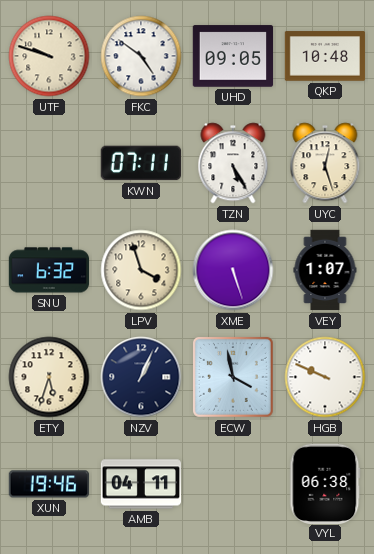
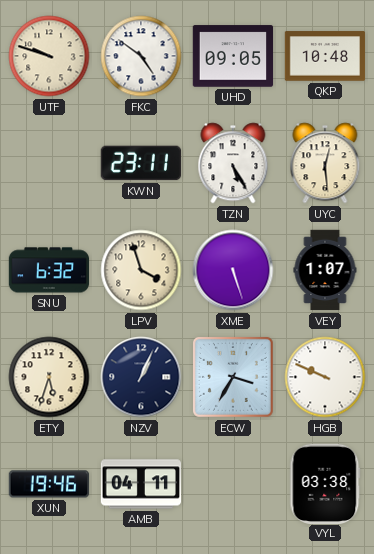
KWN: 07:11 -> 23:11 (141, 163)
UYC: 12:27 -> 12:29 (325, 163)
ECW: 3:58 -> 3:35 (233, 377)
VYL: 06:38 -> 03:38 (325, 483)
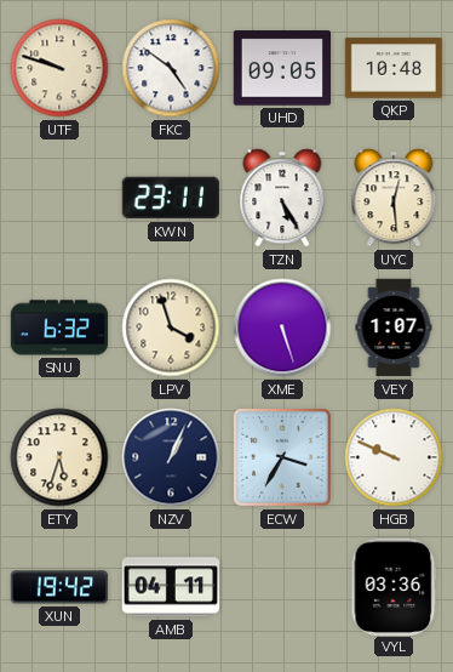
XUN: 19:46 -> 19:42 (59, 587)
VYL: 03:38 -> 03:36 (394, 586)
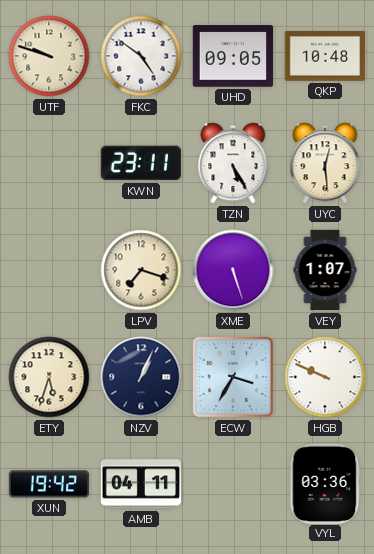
SNU: 6:32 -> none (59, 328)
LPV: 3:57 -> 7:18 (141, 270)
